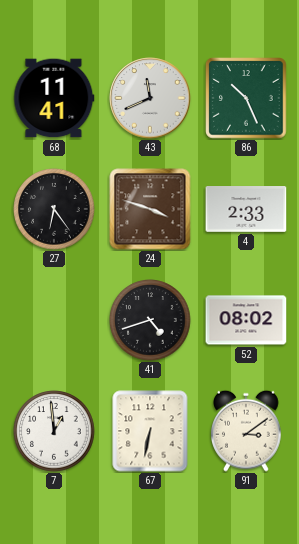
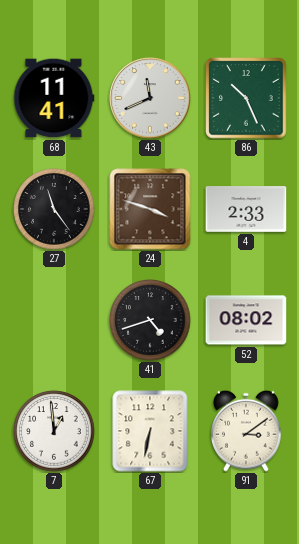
27: 6:24 -> 11:24 (54, 209)
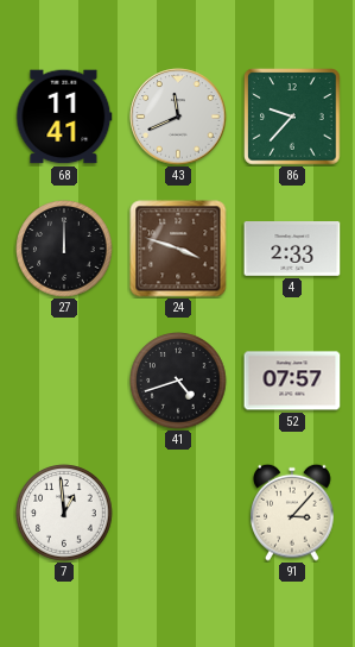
86: 10:26 -> 9:37 (292, 117)
27: 11:24 -> 12:00 (64, 249)
52: 08:02 -> 07:57 (292, 381)
67: 6:32 -> none (150, 431)
91: 3:09 -> 3:07 (293, 513)
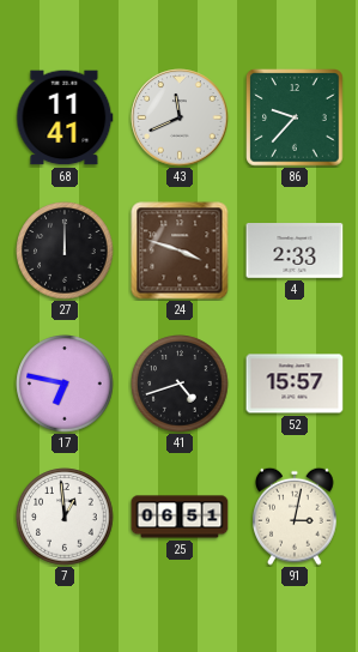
17: none -> 6:47 (65, 384)
52: 07:57 -> 15:57 (295, 384)
25: none -> 06:51 (180, 517)
91: 3:07 -> 3:02 (296, 517)
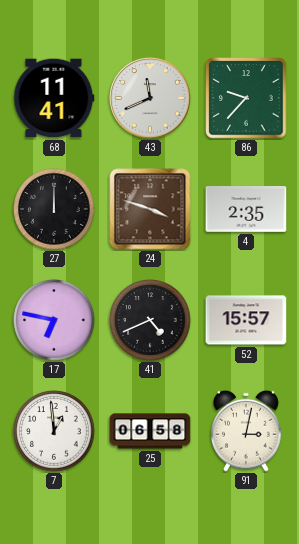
4: 2:33 -> 2:35 (246, 210)
41: 4:42 -> 4:41 (150, 320)
25: 06:51 -> 06:58 (150, 431)
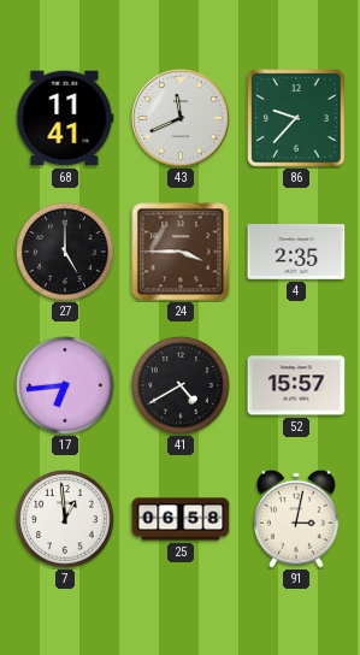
27: 12:00 -> 5:00 (65, 252)
24: 3:48 -> 3:45 (181, 252)
17: 6:47 -> 6:44 (65, 385)
41: 4:41 -> 4:40 (181, 385)
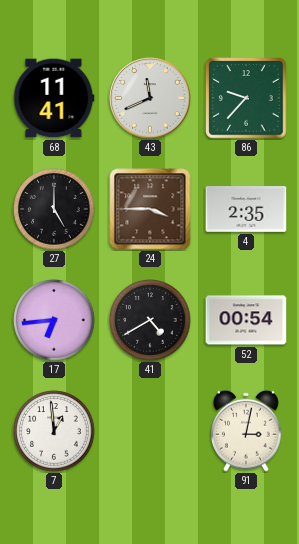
52: 15:57 -> 00:54 (246, 320)
25: 06:58 -> none (181, 519)
